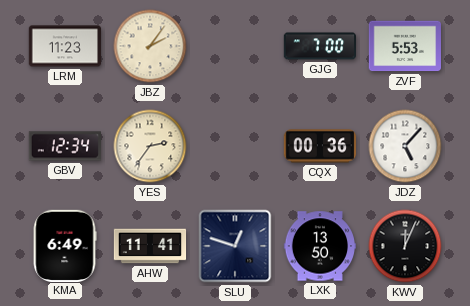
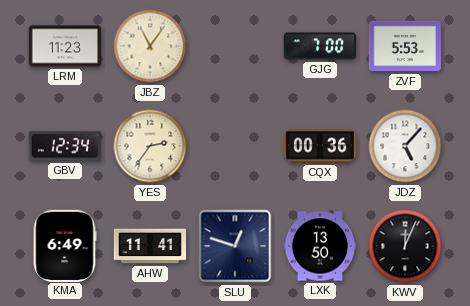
JBZ: 2:06 -> 11:06 (150, 46)
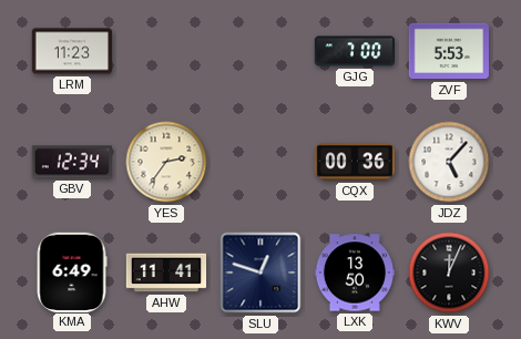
JBZ: 11:06 -> none (150, 46)
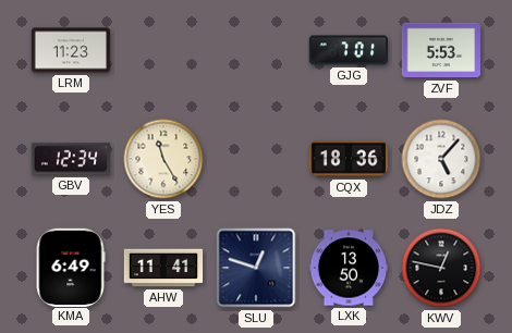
GJG: 7:00 -> 7:01 (348, 50)
YES: 2:36 -> 11:25 (163, 159)
CQX: 00:36 -> 18:36 (349, 159)
KWV: 12:04 -> 12:47 (441, 268)
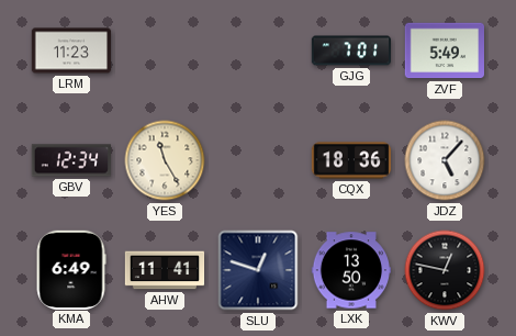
ZVF: 5:53 -> 5:49 (444, 51)
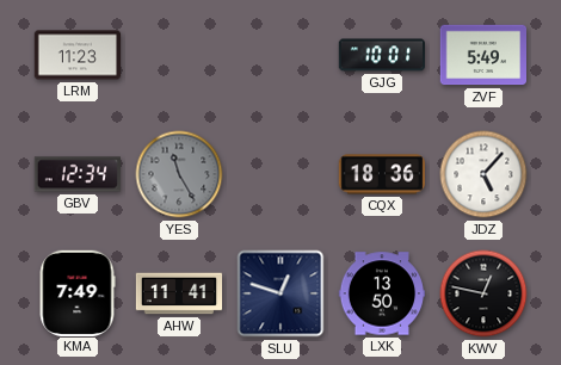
GJG: 7:01 -> 10:01 (381, 55)
YES dial: cream -> grey (179, 174)
KMA: 6:49 -> 7:49 (78, 292)
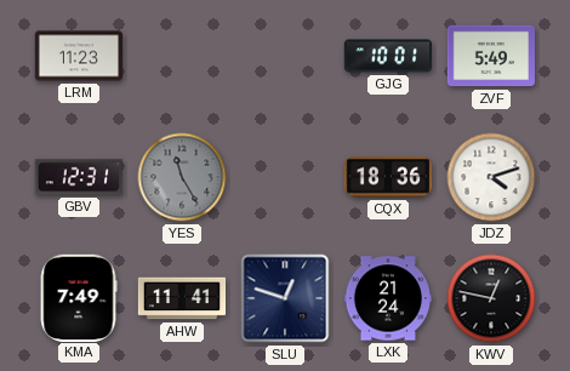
GBV: 12:34 -> 12:31 (78, 177)
JDZ: 5:07 -> 4:12 (491, 177)
LXK: 13:50 -> 21:24 (388, 298)
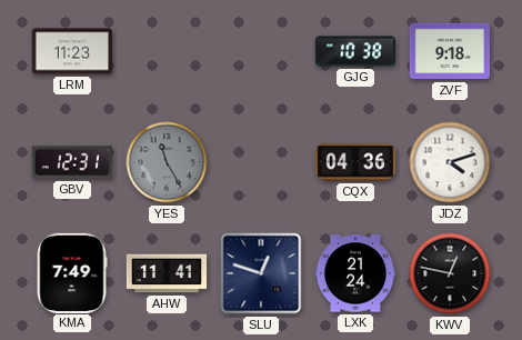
GJG: 10:01 -> 10:38 (354, 51)
ZVF: 5:49 -> 9:18 (449, 51)
CQX: 18:36 -> 04:36 (355, 162)
